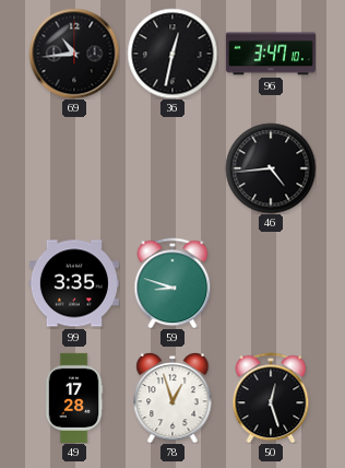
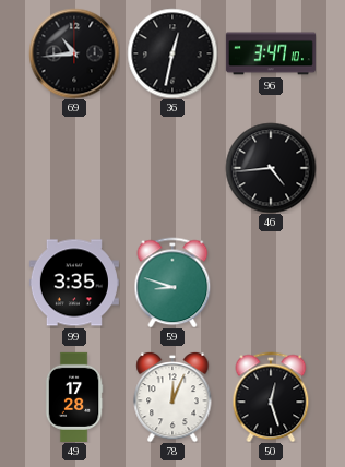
78: 12:57 -> 12:04 (172, 397)
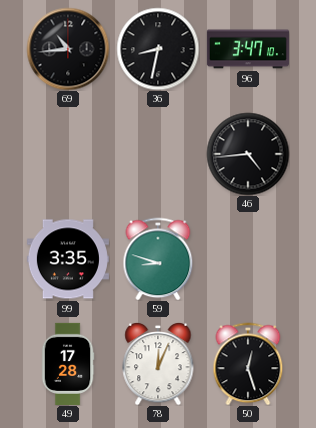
36: 12:32 -> 8:32 (158, 49)
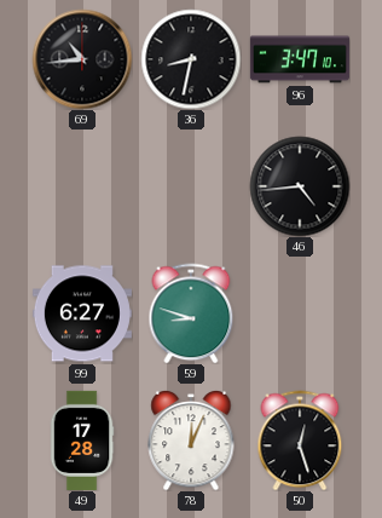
99: 3:35 -> 6:27 (82, 313)
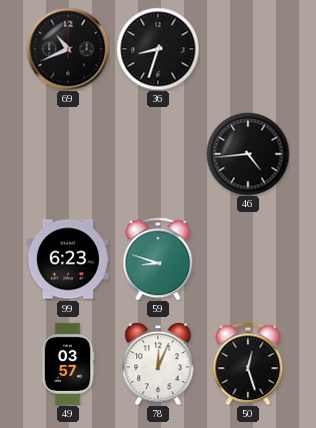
69: 10:44 -> 10:41 (68, 49)
36: 8:32 -> 8:33 (158, 49)
96: 3:47 -> none (300, 59)
99: 6:27 -> 6:23 (68, 259)
49: 17:28 -> 03:57 (68, 364)
